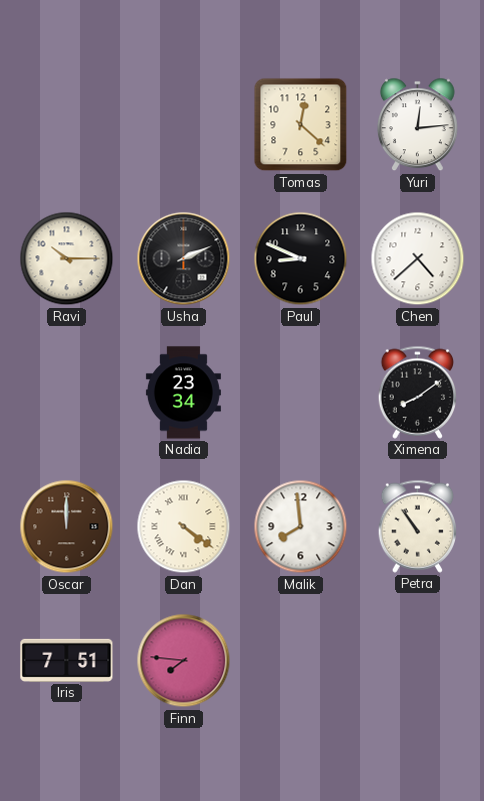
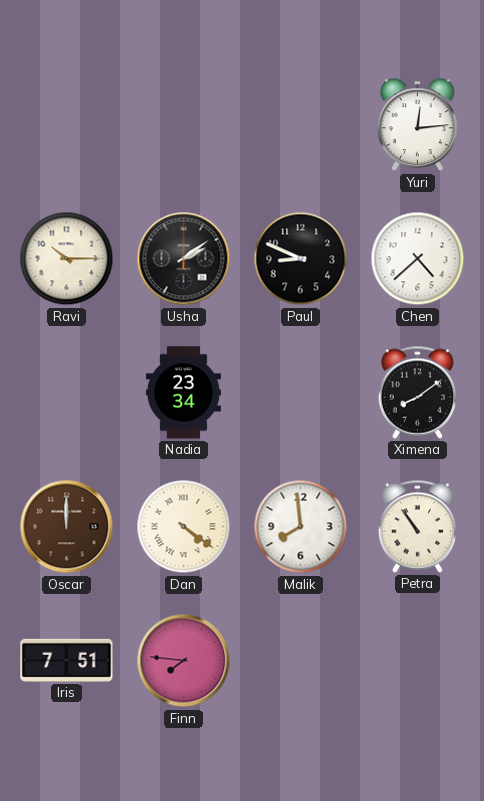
Tomas: 12:22 -> none (301, 125)
Usha: 2:11 -> 2:09 (184, 259)
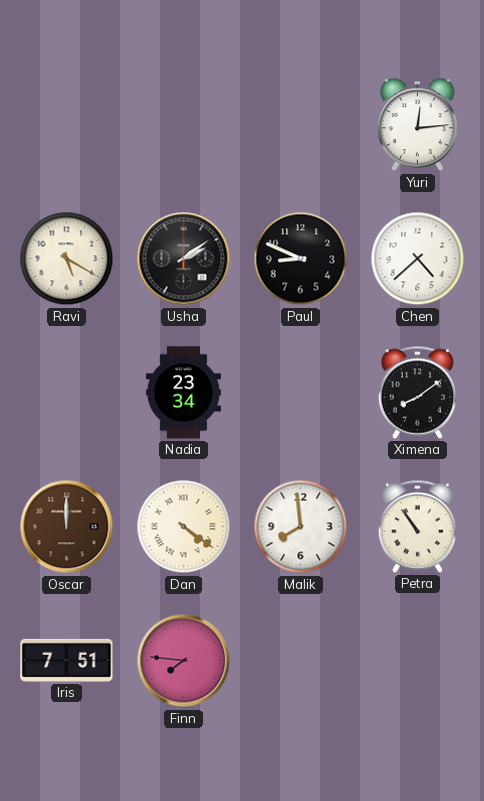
Ravi: 10:15 -> 5:20 (67, 259)
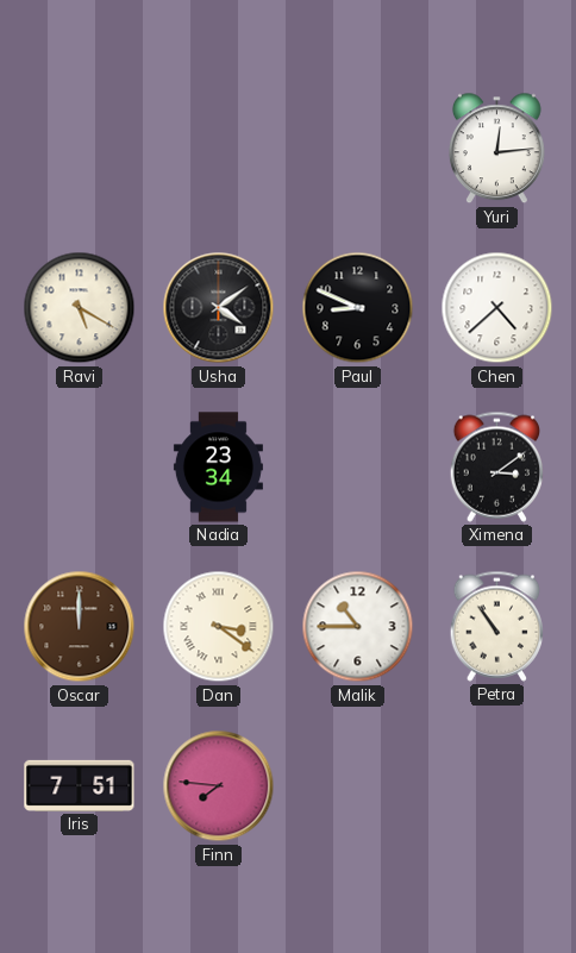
Usha: 2:09 -> 4:09 (219, 308)
Ximena: 8:09 -> 3:09 (497, 466)
Dan: 4:21 -> 3:21 (219, 627)
Malik: 7:59 -> 10:45 (358, 627)
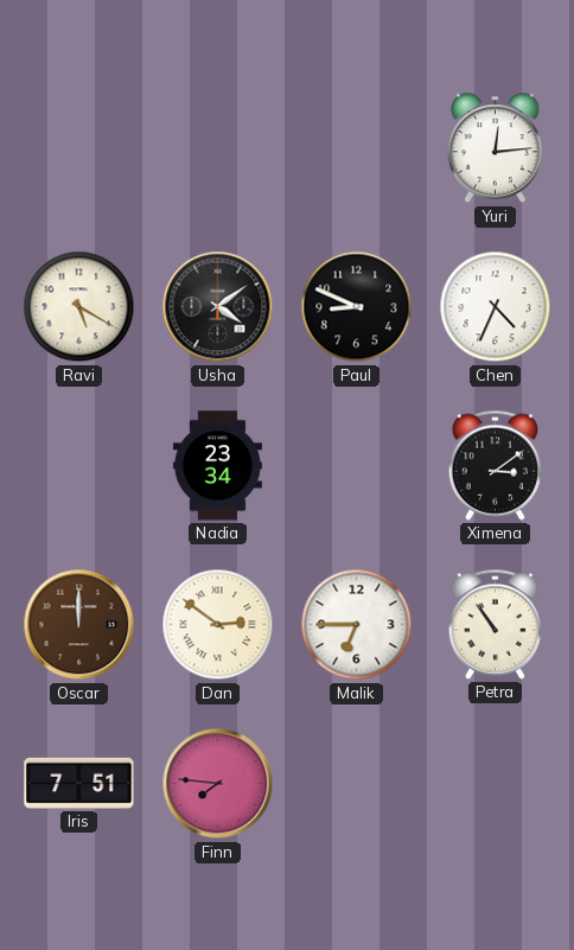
Chen: 4:38 -> 4:34 (496, 307)
Dan: 3:21 -> 2:51 (218, 625)
Malik: 10:45 -> 6:45 (357, 625)
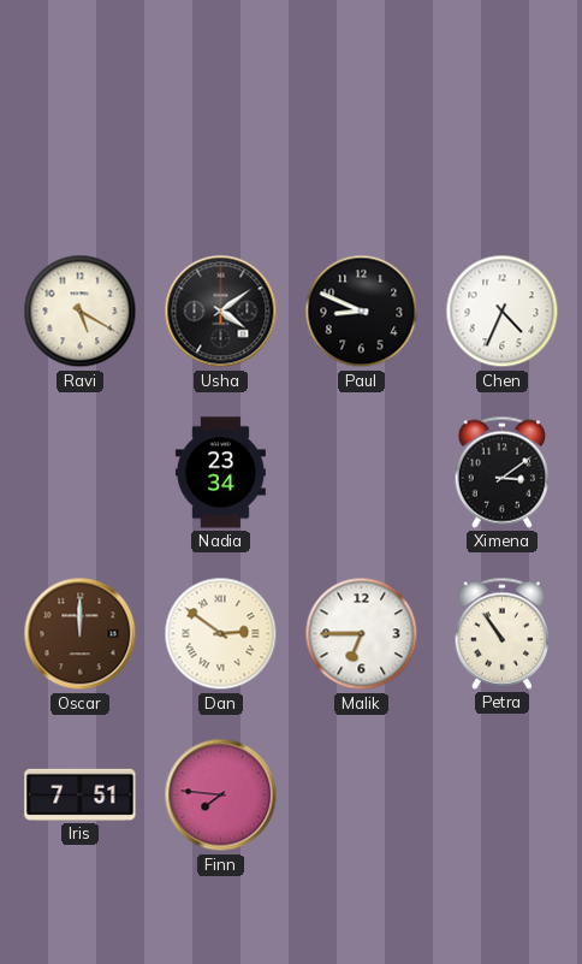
Yuri: 12:14 -> none (496, 148)
